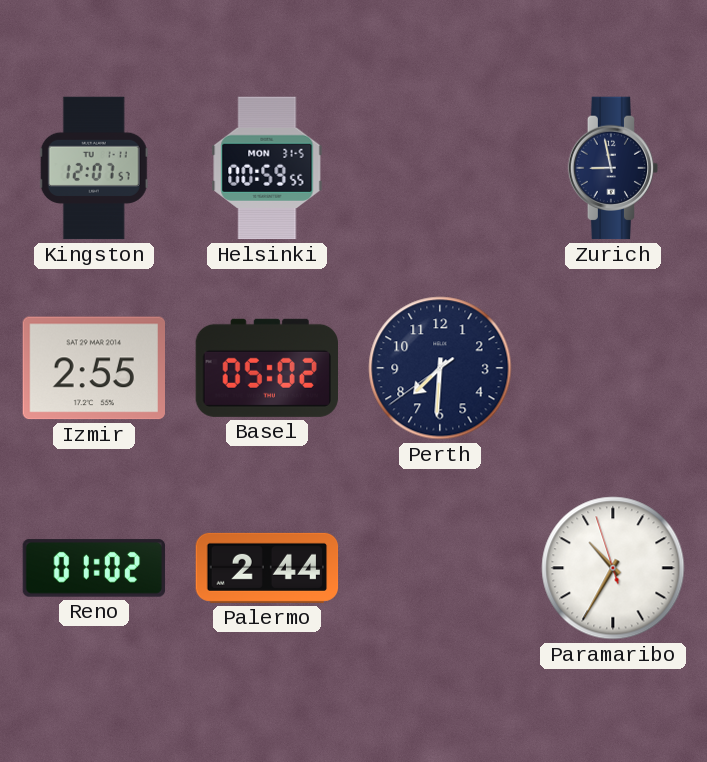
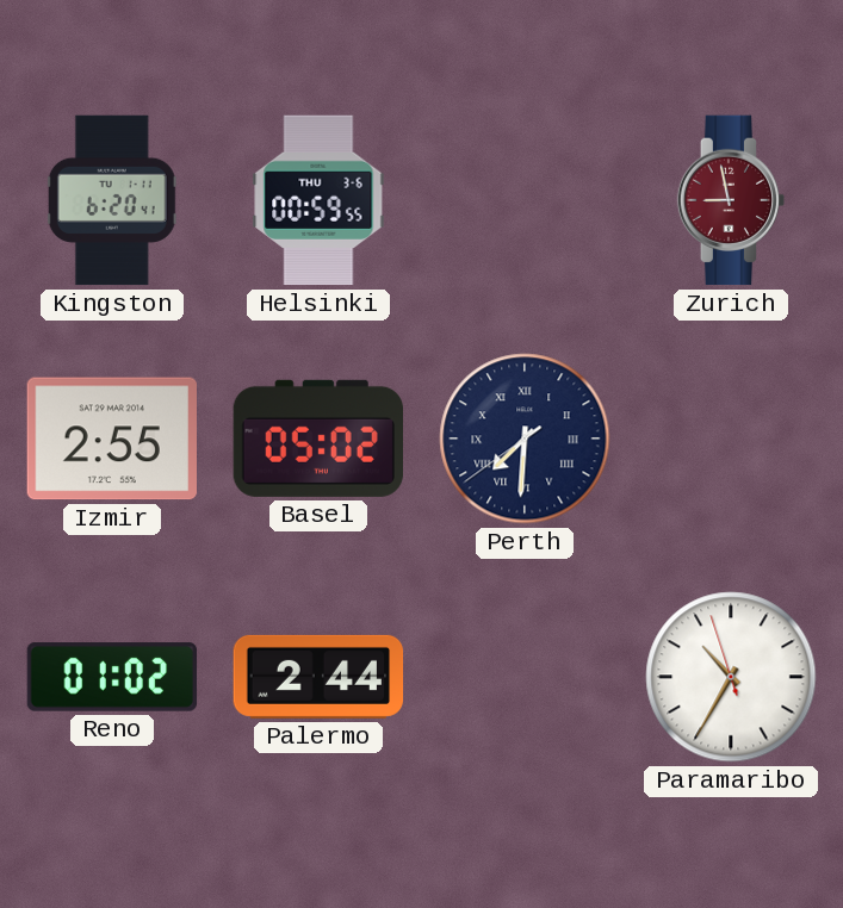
Kingston: 12:07 -> 6:20 (112, 200)
Helsinki date: MON 31-5 -> THU 3-6 (318, 200)
Zurich dial: navy -> burgundy (731, 200)
Perth numerals: Arabic -> Roman (525, 439)
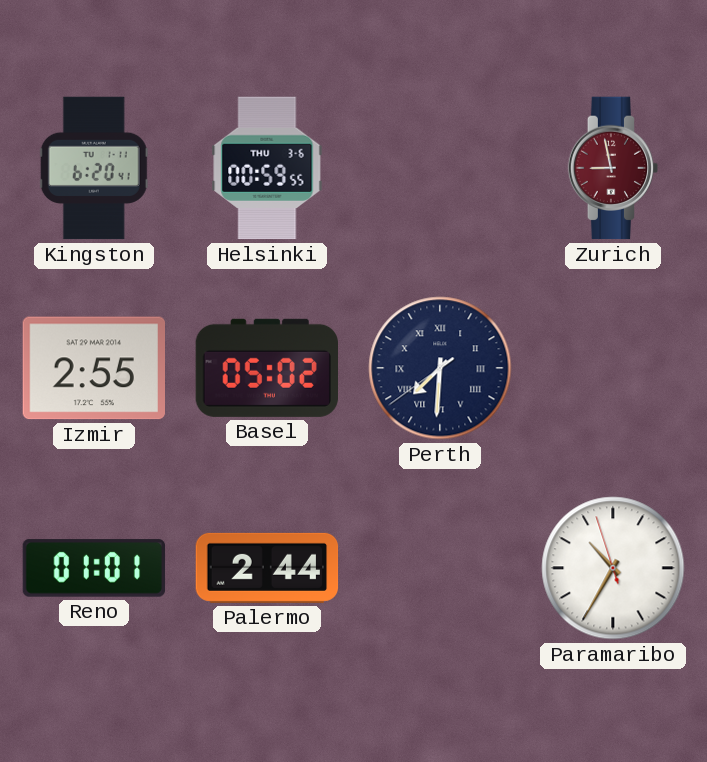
Reno: 01:02 -> 01:01 (94, 568)
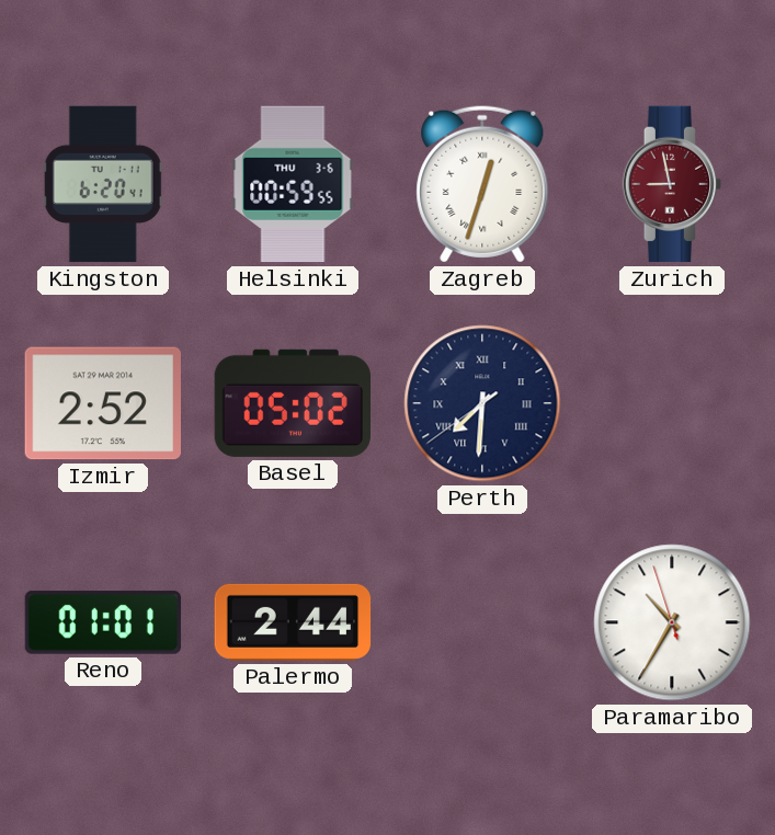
Zagreb: none -> 12:33 (482, 184)
Izmir: 2:55 -> 2:52 (102, 403)
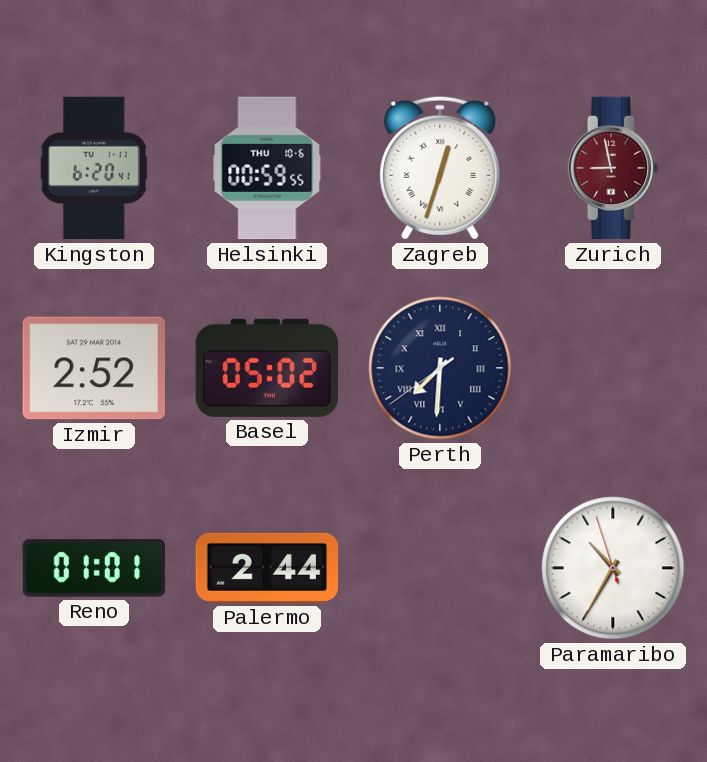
Helsinki date: THU 3-6 -> THU 10-6 (267, 168)
